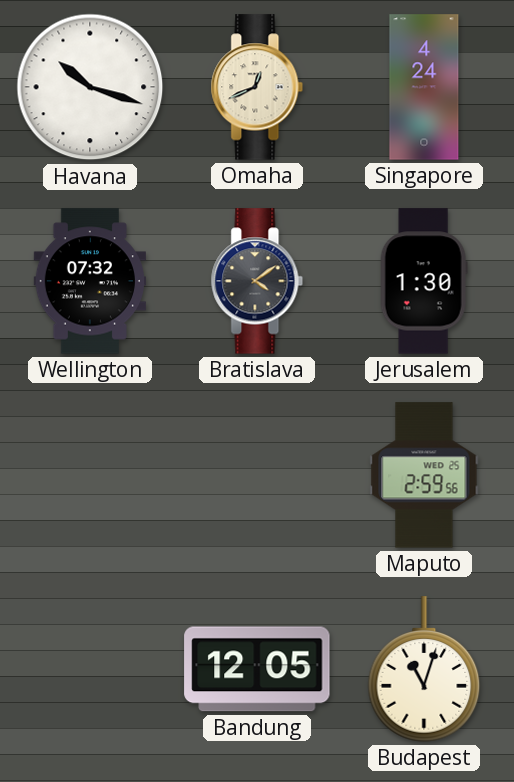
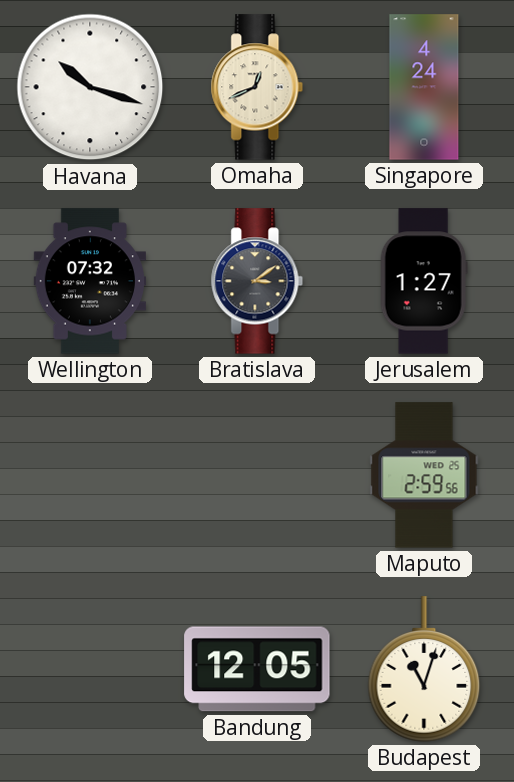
Bratislava: 4:09 -> 3:09 (257, 281)
Jerusalem: 1:30 -> 1:27 (424, 281)
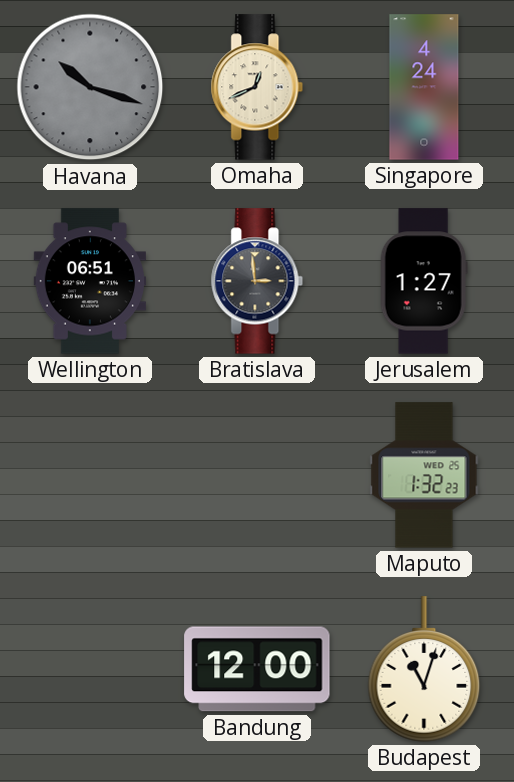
Havana dial: white -> grey (90, 87)
Wellington: 07:32 -> 06:51 (89, 281)
Bratislava: 3:09 -> 2:59 (257, 281)
Maputo: 2:59 -> 1:32 (424, 475)
Bandung: 12:05 -> 12:00 (257, 669)
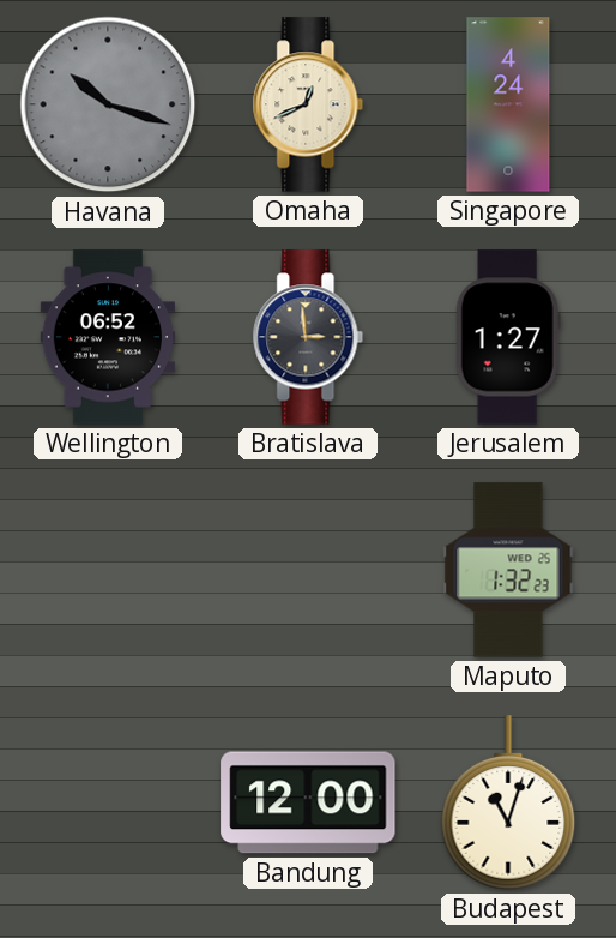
Wellington: 06:51 -> 06:52 (107, 337)
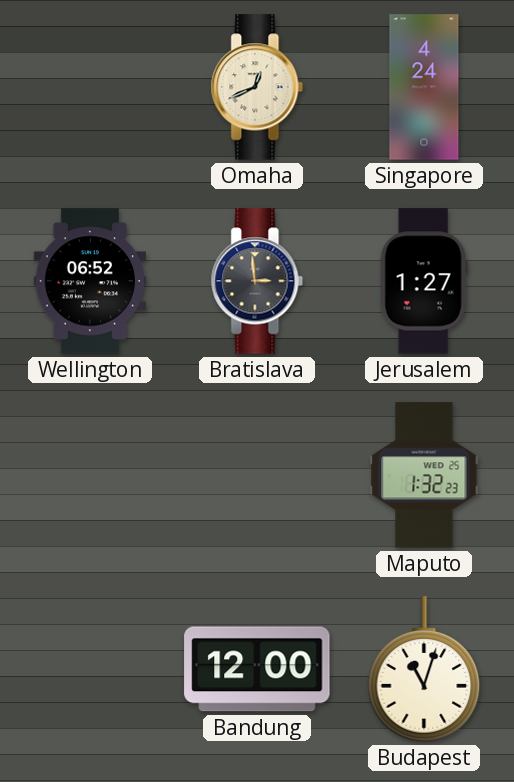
Havana: 10:18 -> none (108, 104)
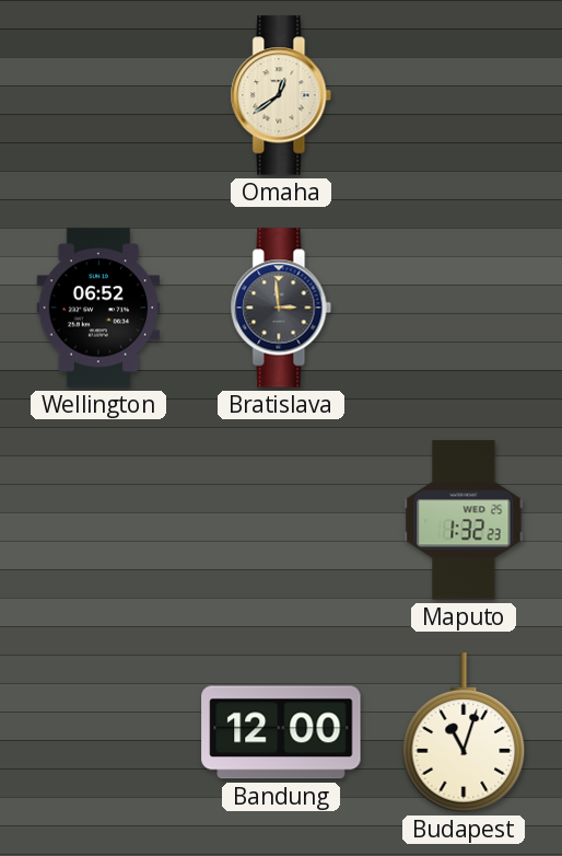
Omaha: 12:41 -> 12:39 (281, 95)
Singapore: 4:24 -> none (424, 87)
Jerusalem: 1:27 -> none (424, 281)
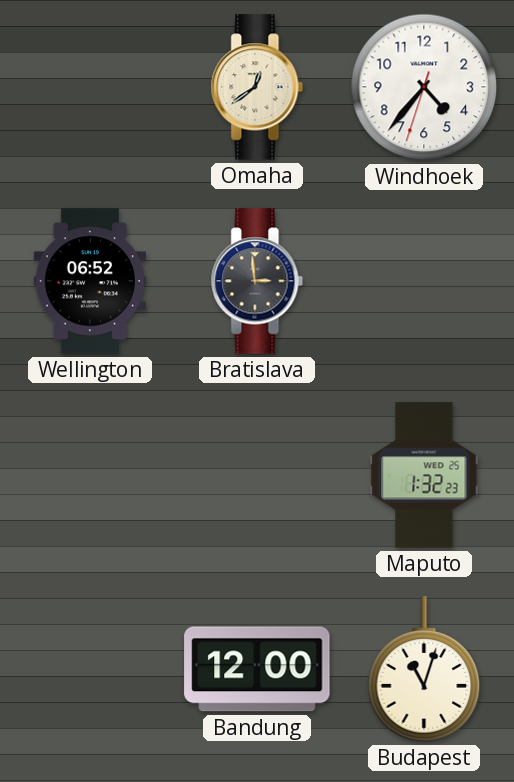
Windhoek: none -> 4:36 (424, 87)
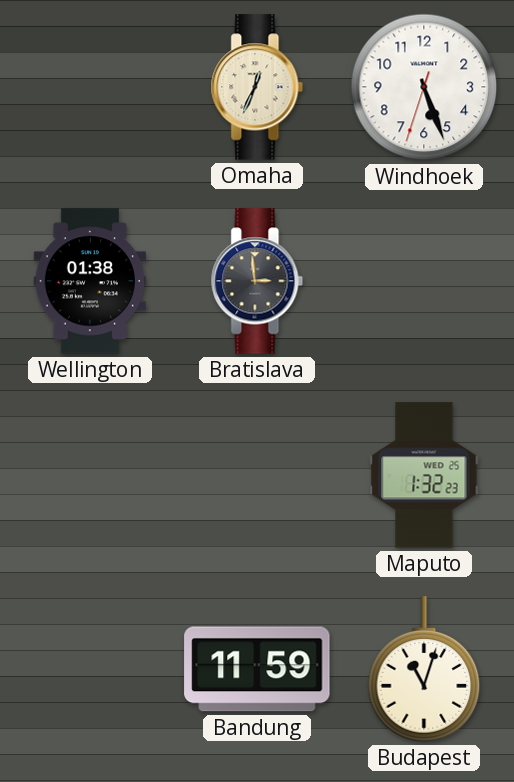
Omaha: 12:39 -> 12:34 (257, 87)
Windhoek: 4:36 -> 5:26 (424, 87)
Wellington: 06:52 -> 01:38 (89, 281)
Bandung: 12:00 -> 11:59 (257, 669)
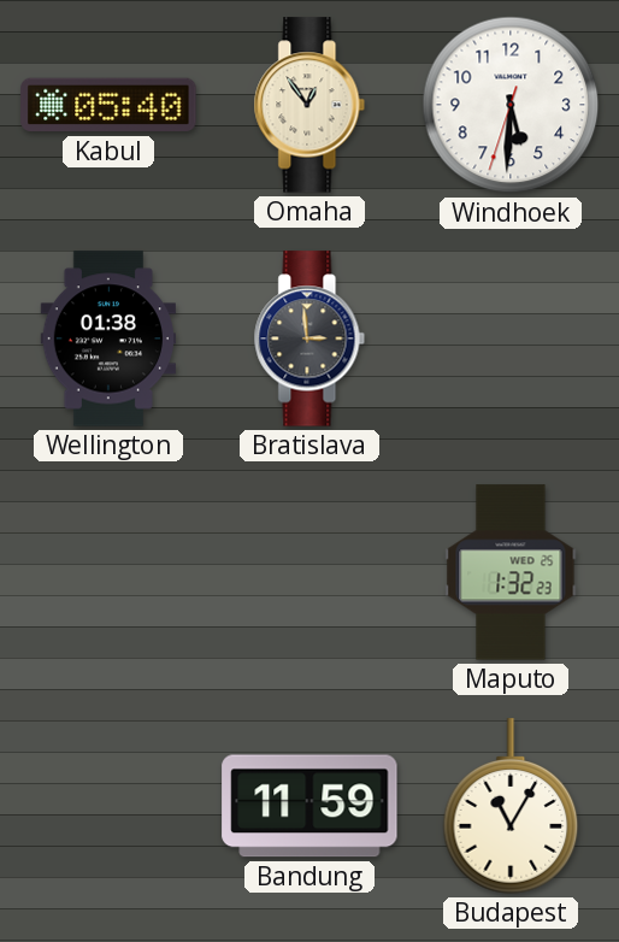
Kabul: none -> 05:40 (108, 105)
Omaha: 12:34 -> 12:54 (309, 105)
Windhoek: 5:26 -> 5:30 (511, 105)
Budapest: 11:03 -> 11:05 (511, 806)
